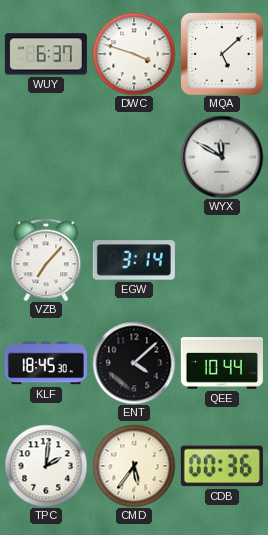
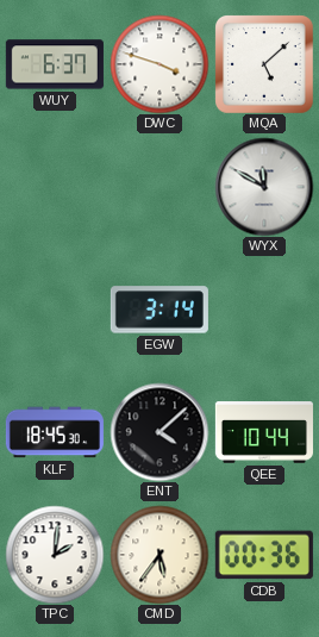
VZB: 7:07 -> none (46, 260)
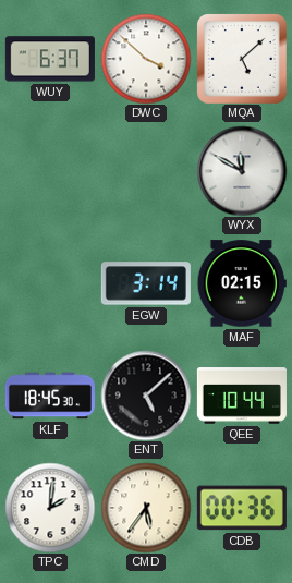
DWC: 3:48 -> 3:52 (146, 59)
MAF: none -> 02:15 (242, 283)
ENT: 4:08 -> 5:08 (146, 396)
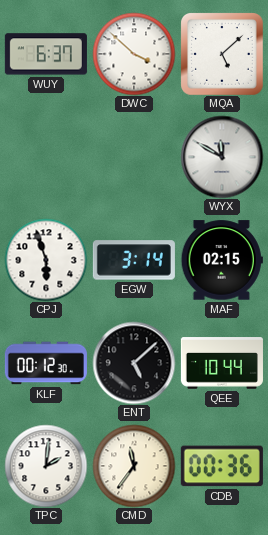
CPJ: none -> 5:57 (46, 260)
KLF: 18:45 -> 00:12 (46, 363)
CMD: 5:36 -> 11:36 (134, 466)
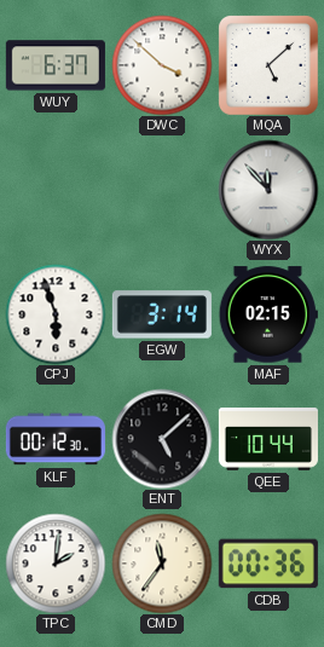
WYX: 11:50 -> 11:53 (268, 190)
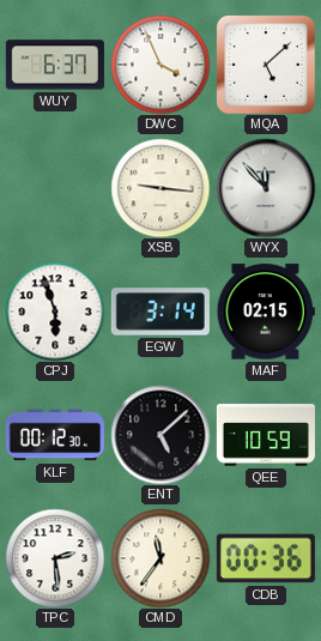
DWC: 3:52 -> 3:56 (160, 65)
XSB: none -> 9:16 (160, 188)
QEE: 10:44 -> 10:59 (266, 435)
TPC: 2:01 -> 2:29 (55, 558)
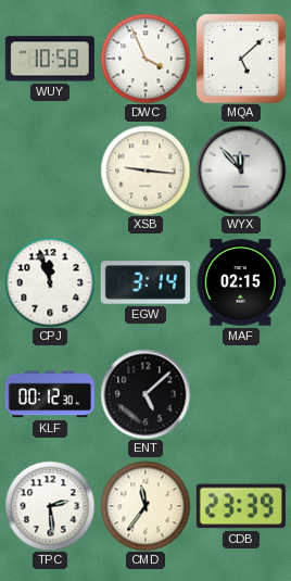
WUY: 6:37 -> 10:58 (50, 59)
CPJ: 5:57 -> 11:57 (50, 282)
QEE: 10:59 -> none (266, 435)
CDB: 00:36 -> 23:39 (241, 506)
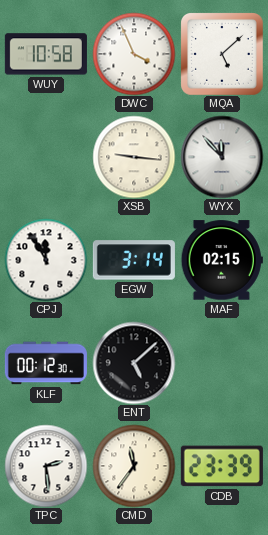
CPJ: 11:57 -> 11:55 (46, 260)
